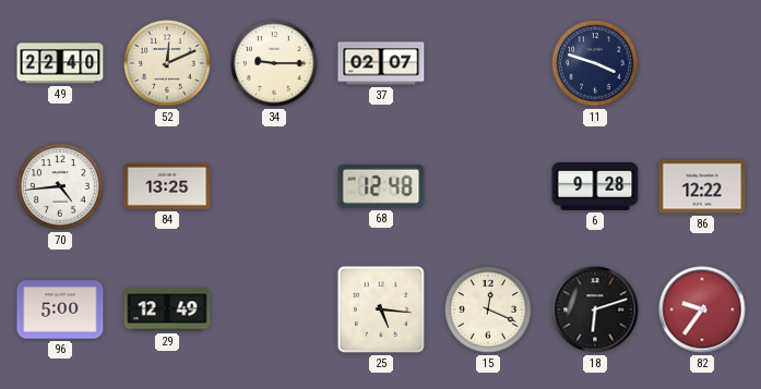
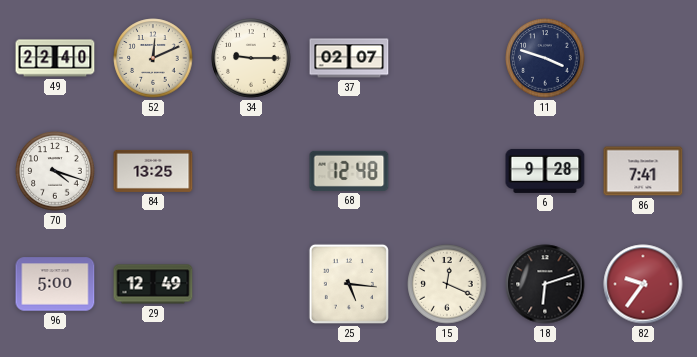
70: 4:44 -> 4:18 (55, 171)
86: 12:22 -> 7:41 (643, 171)
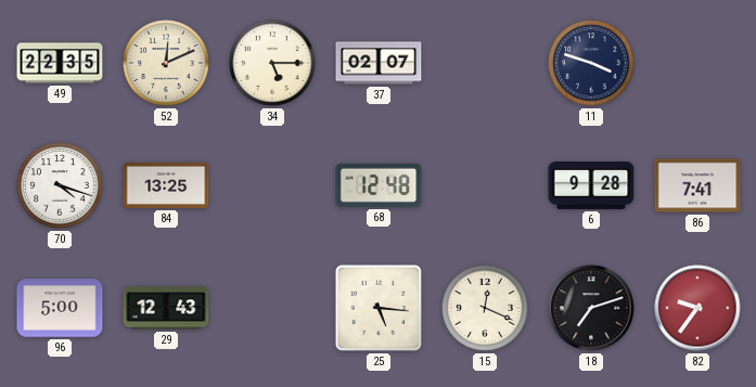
49: 22:40 -> 22:35 (60, 63)
34: 9:15 -> 5:15 (272, 63)
29: 12:49 -> 12:43 (166, 308)
18: 6:12 -> 7:12 (591, 308)
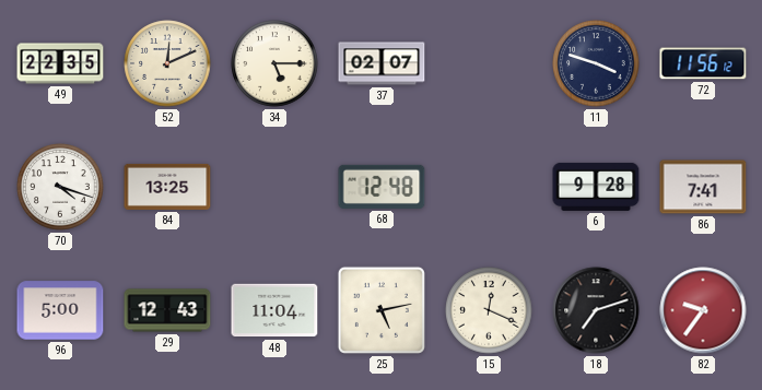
72: none -> 11:56 (703, 63)
48: none -> 11:04 (274, 310)
25: 5:16 -> 5:13 (382, 310)
